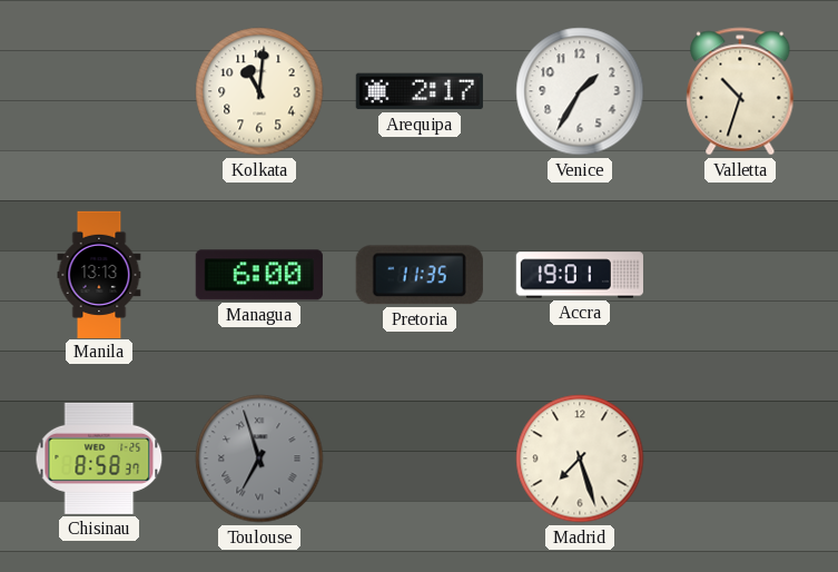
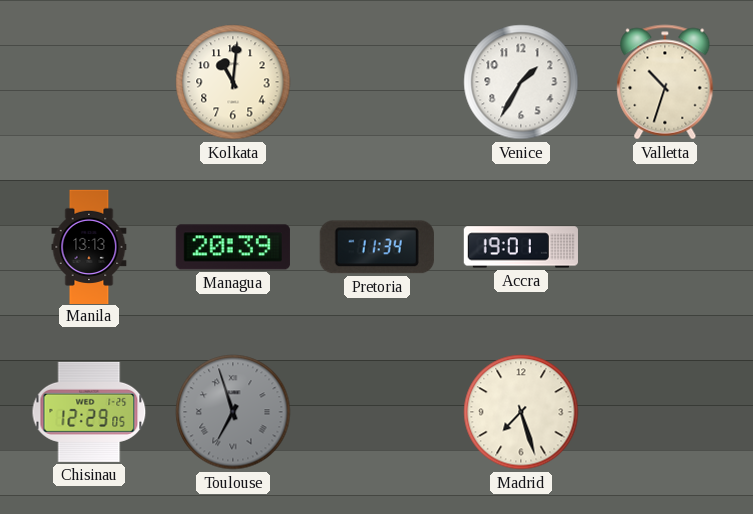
Arequipa: 2:17 -> none (420, 91)
Managua: 6:00 -> 20:39 (233, 247)
Pretoria: 11:35 -> 11:34 (377, 247)
Chisinau: 8:58 -> 12:29 (89, 412)
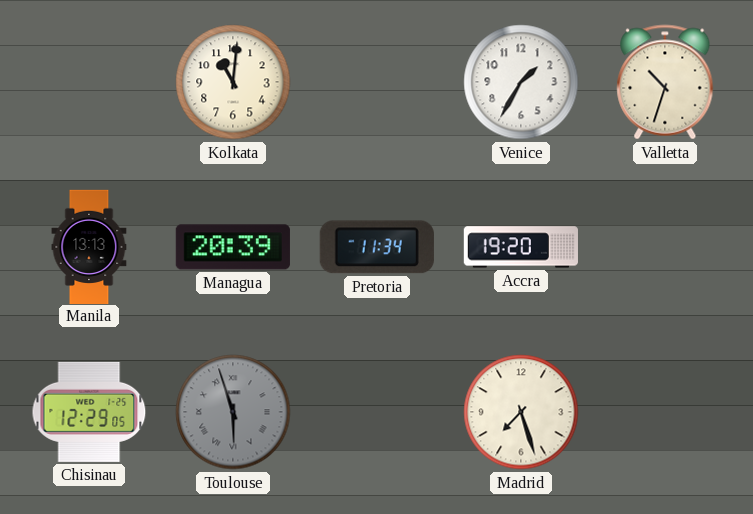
Accra: 19:01 -> 19:20 (521, 247)
Toulouse: 6:57 -> 5:57 (233, 412)
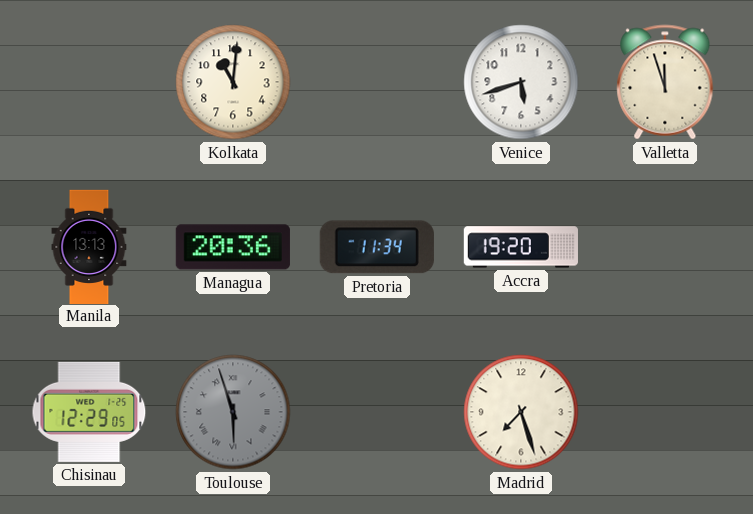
Venice: 1:35 -> 5:42 (521, 82)
Valletta: 10:33 -> 11:57 (665, 82)
Managua: 20:39 -> 20:36 (233, 247)
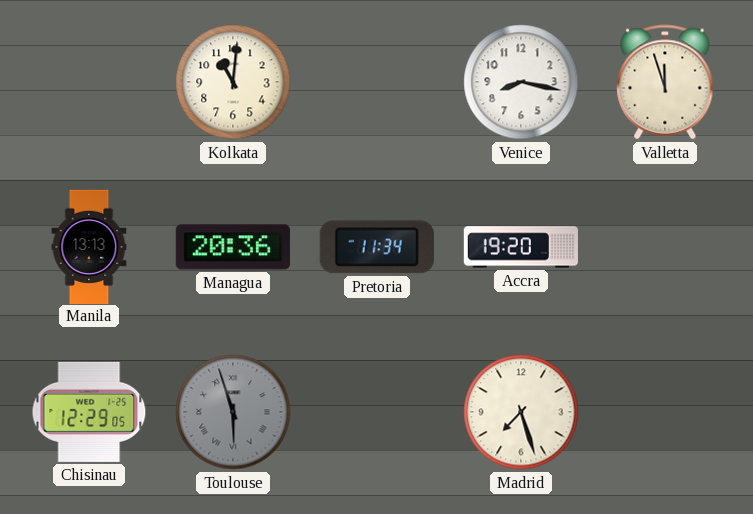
Venice: 5:42 -> 8:17 (521, 82)
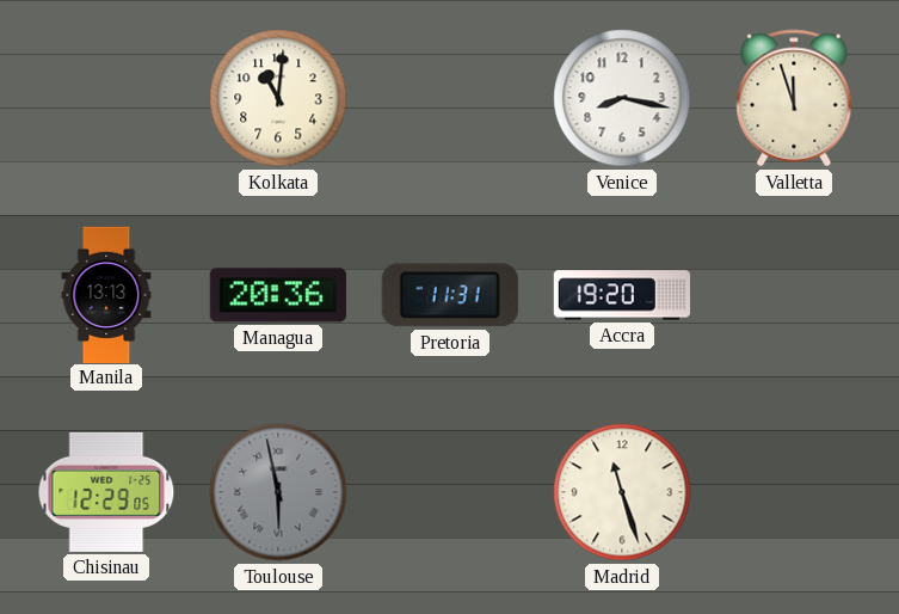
Pretoria: 11:34 -> 11:31 (450, 295)
Toulouse: 5:57 -> 5:58 (278, 492)
Madrid: 7:27 -> 11:27 (622, 492)
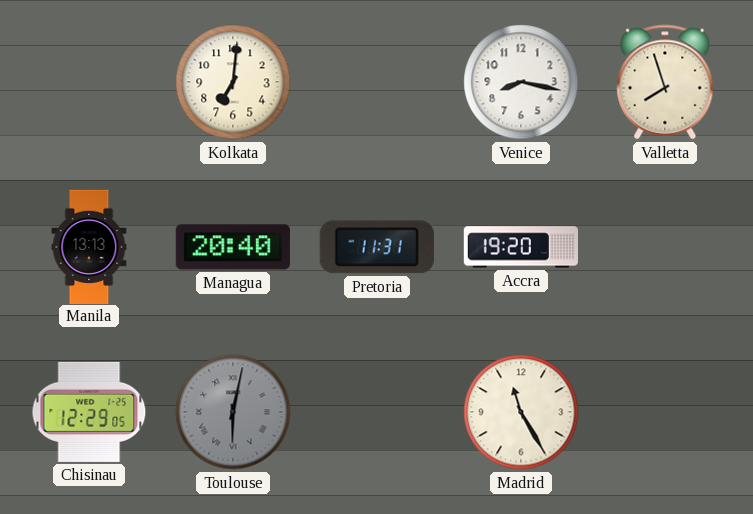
Kolkata: 11:01 -> 7:01 (233, 82)
Valletta: 11:57 -> 7:57 (665, 82)
Managua: 20:36 -> 20:40 (233, 247)
Toulouse: 5:58 -> 6:02 (233, 412)
Madrid: 11:27 -> 11:25 (521, 412)
